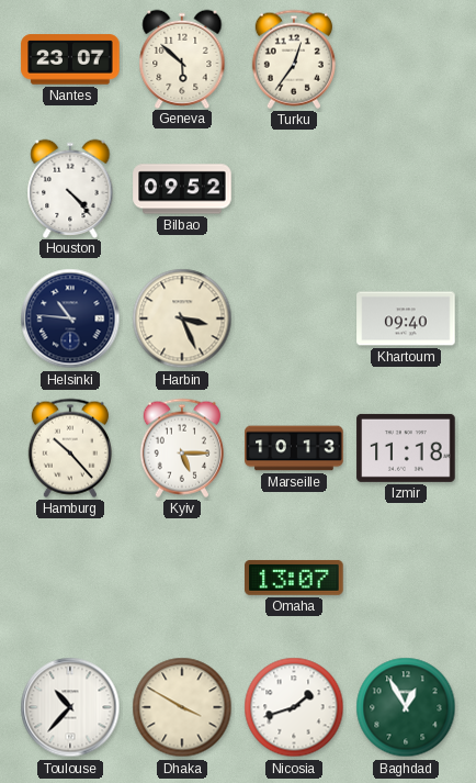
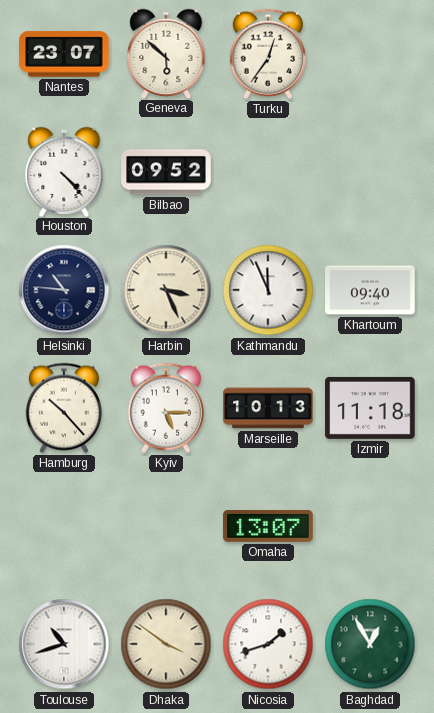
Kathmandu: none -> 11:56 (268, 290)
Toulouse: 10:37 -> 10:42 (64, 644)
Dhaka: 3:50 -> 3:51 (166, 644)
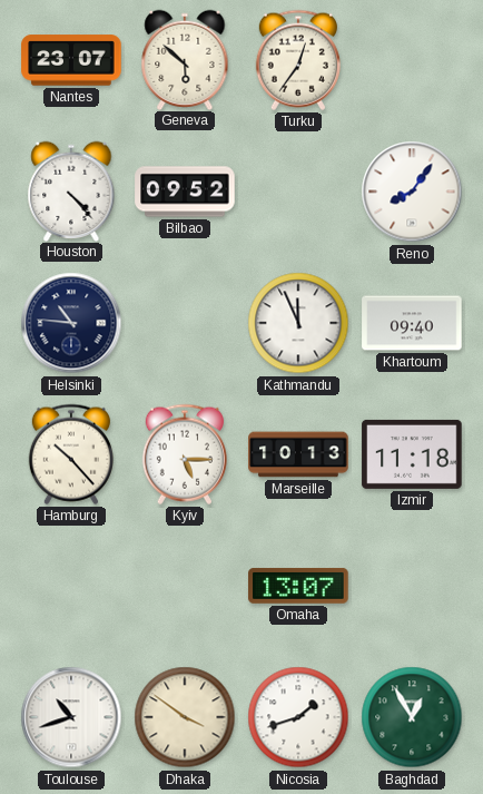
Reno: none -> 8:06 (412, 192)
Harbin: 3:26 -> none (166, 290)
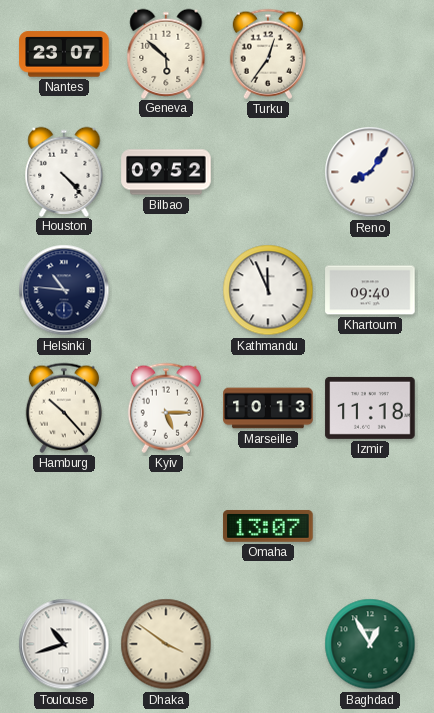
Nicosia: 1:42 -> none (298, 717)
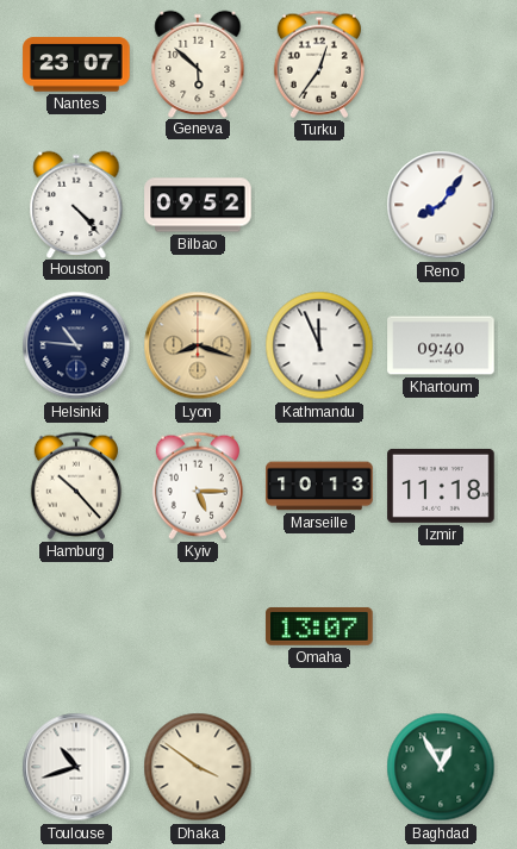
Lyon: none -> 8:18 (198, 345)
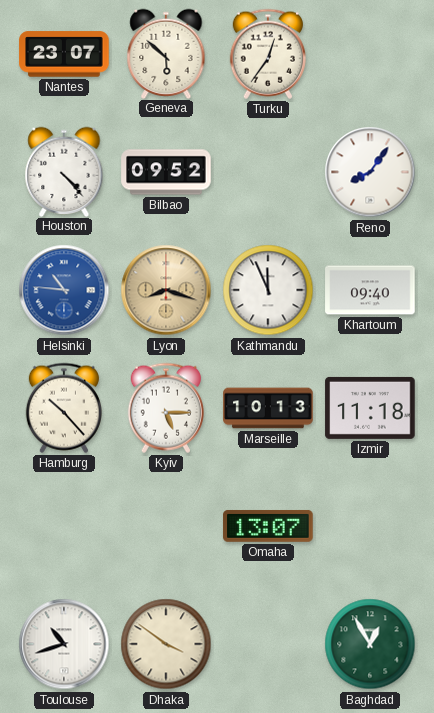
Helsinki dial: navy -> blue (64, 290)
